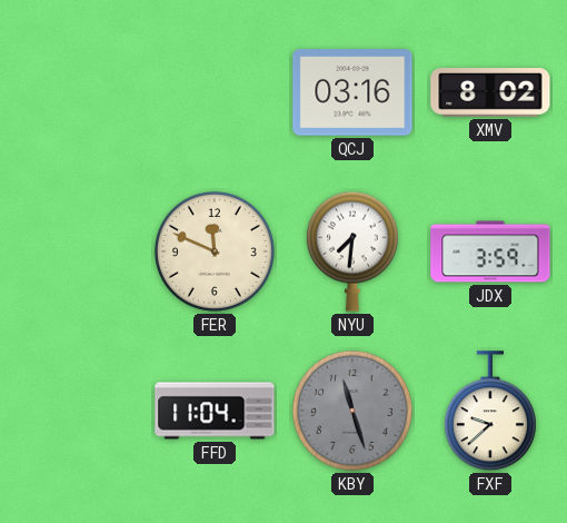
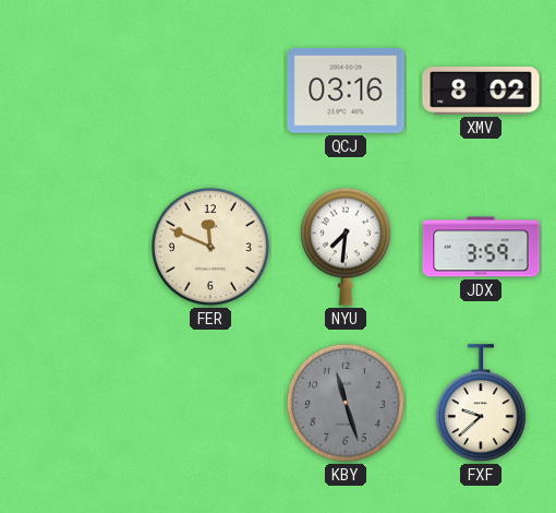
FFD: 11:04 -> none (215, 411)
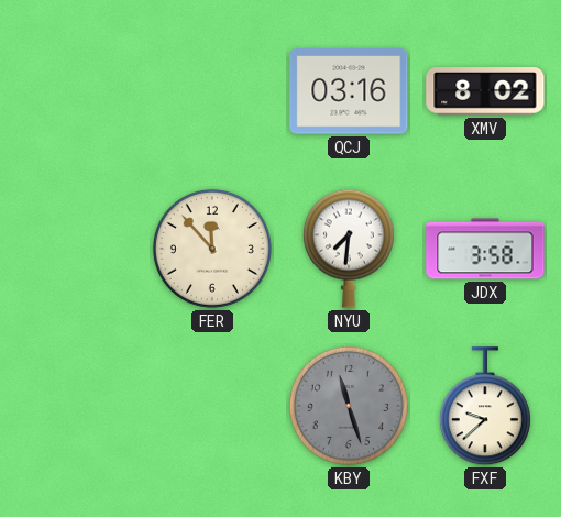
FER: 11:49 -> 11:53 (212, 249)
JDX: 3:59 -> 3:58 (485, 249)
